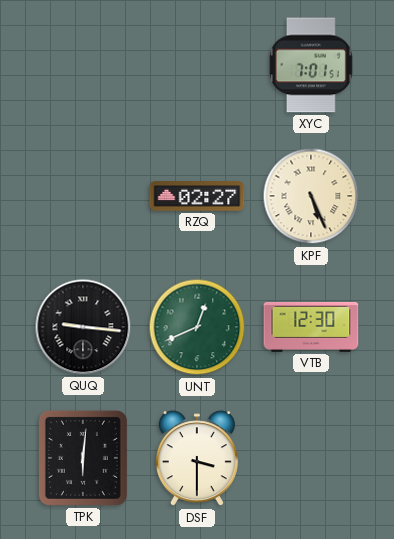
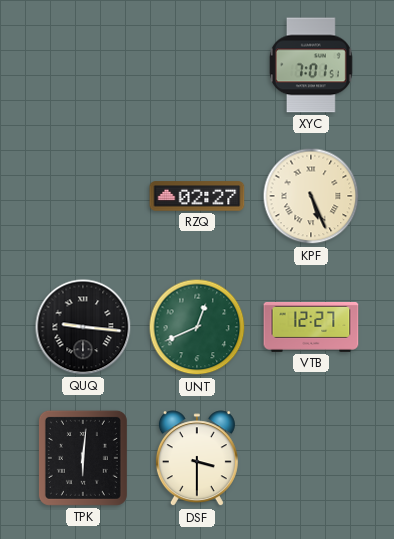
VTB: 12:30 -> 12:27 (311, 327)
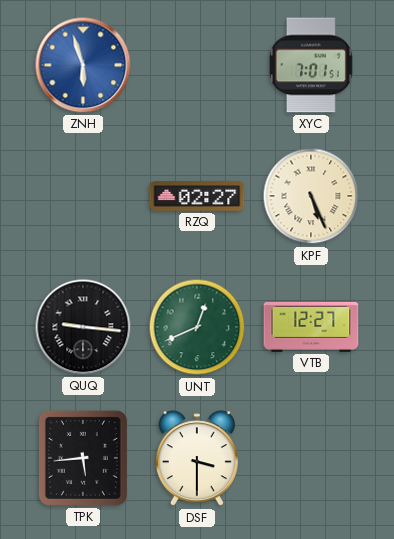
ZNH: none -> 5:57 (83, 65)
TPK: 6:01 -> 5:44 (83, 458)
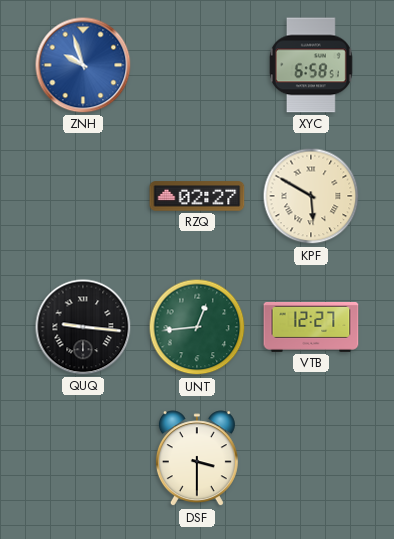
ZNH: 5:57 -> 9:57 (83, 65)
XYC: 7:01 -> 6:58 (311, 65)
KPF: 5:26 -> 5:50 (311, 196)
UNT: 12:41 -> 12:44 (197, 327)
TPK: 5:44 -> none (83, 458)
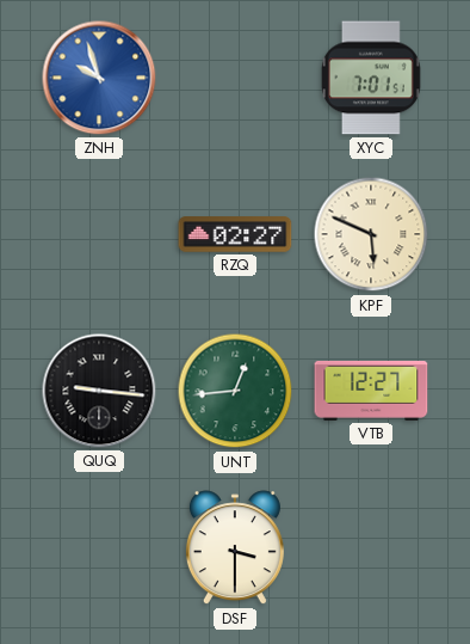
XYC: 6:58 -> 7:01 (371, 78)
KPF: 5:50 -> 5:49 (371, 234)
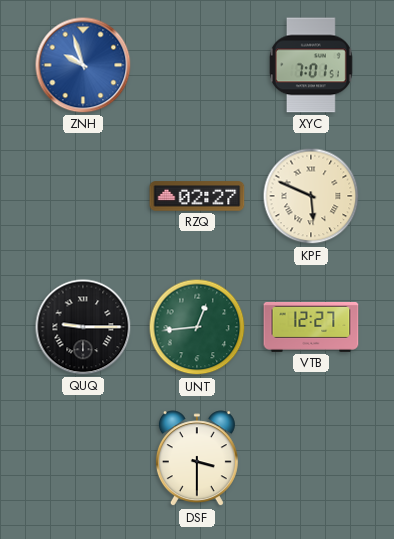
QUQ: 9:16 -> 9:15 (83, 327)
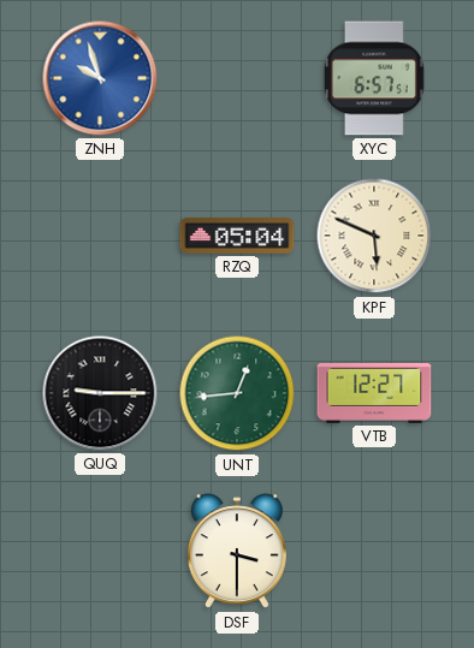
XYC: 7:01 -> 6:57 (374, 78)
RZQ: 02:27 -> 05:04 (237, 236)
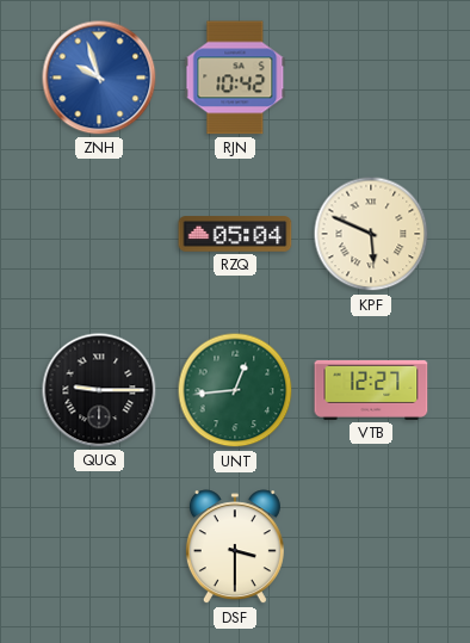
RJN: none -> 10:42 (235, 78)
XYC: 6:57 -> none (374, 78)
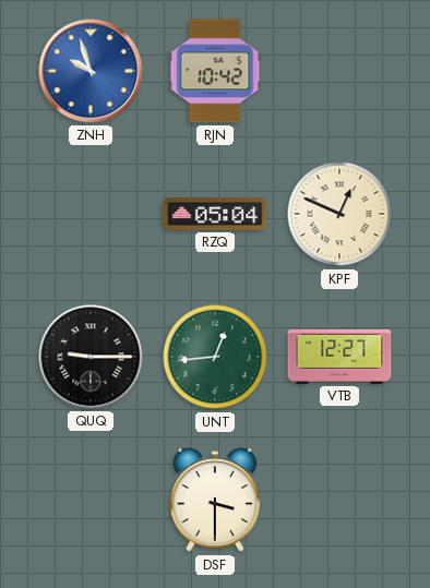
KPF: 5:49 -> 12:49 (339, 214)
